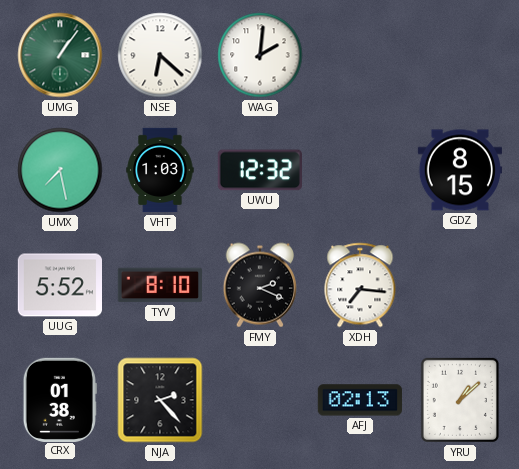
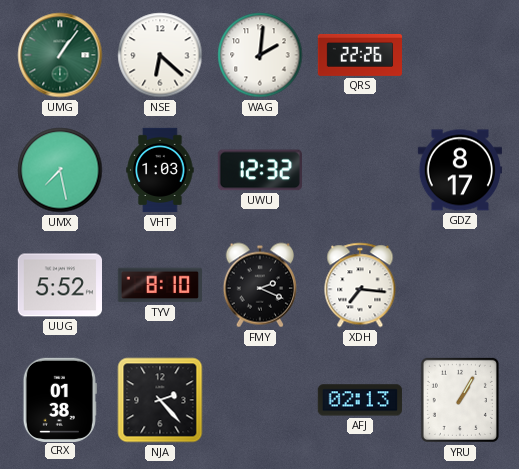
QRS: none -> 22:26 (359, 55)
GDZ: 8:15 -> 8:17 (459, 170)
YRU: 1:08 -> 1:05 (460, 400)
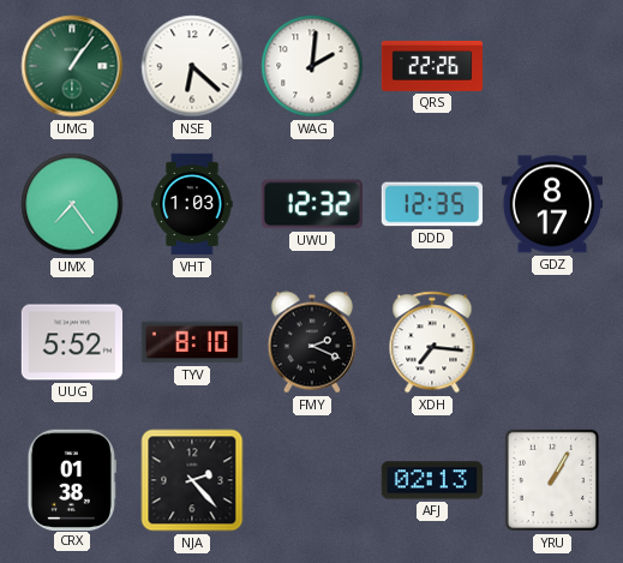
UMX: 7:28 -> 7:24 (72, 204)
DDD: none -> 12:35 (432, 204)
